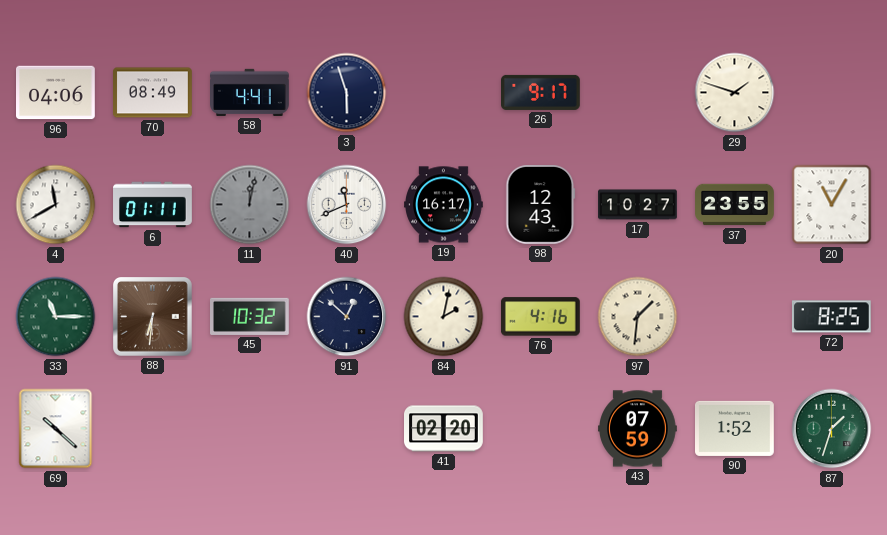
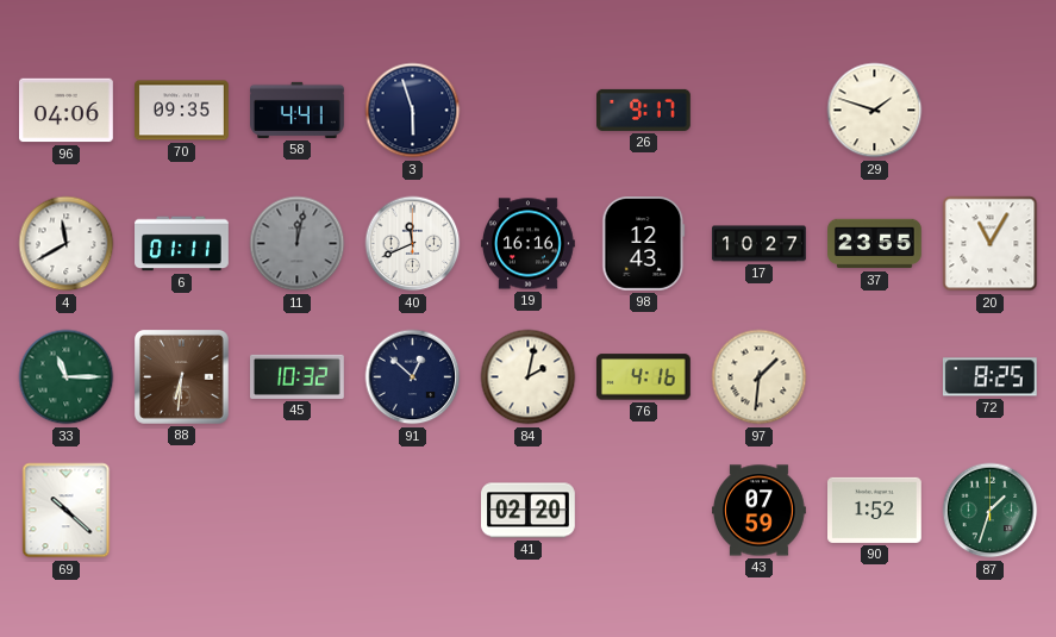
70: 08:49 -> 09:35 (182, 111)
19: 16:17 -> 16:16 (529, 244)
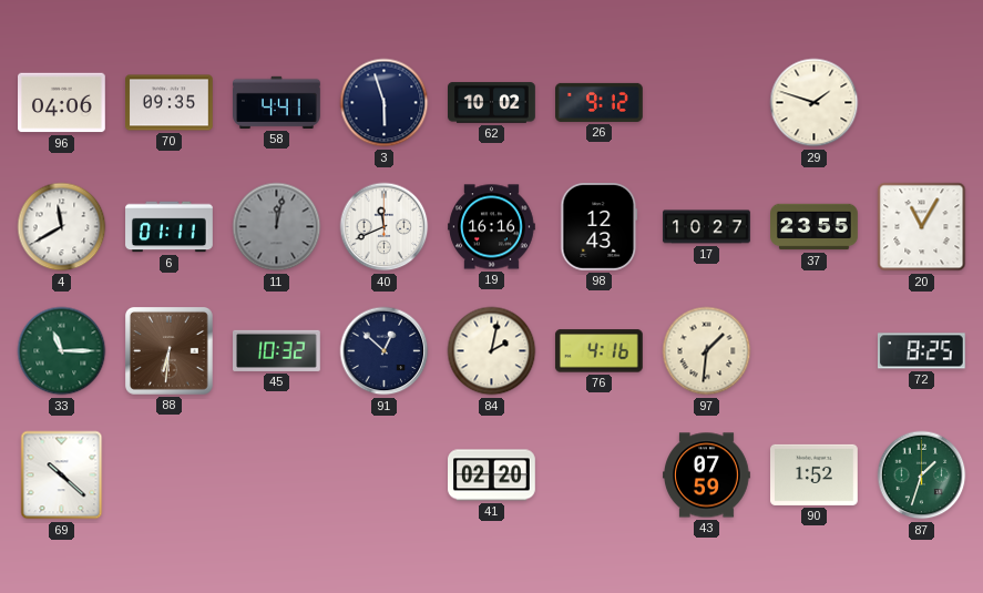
62: none -> 10:02 (492, 103)
26: 9:17 -> 9:12 (600, 102)
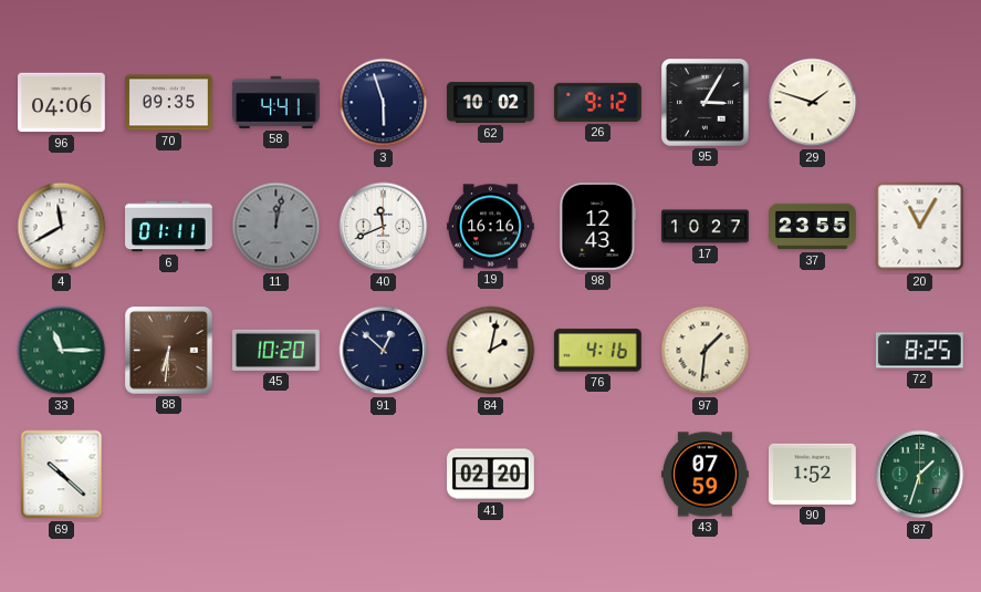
95: none -> 3:05 (706, 103)
45: 10:32 -> 10:20 (276, 350)
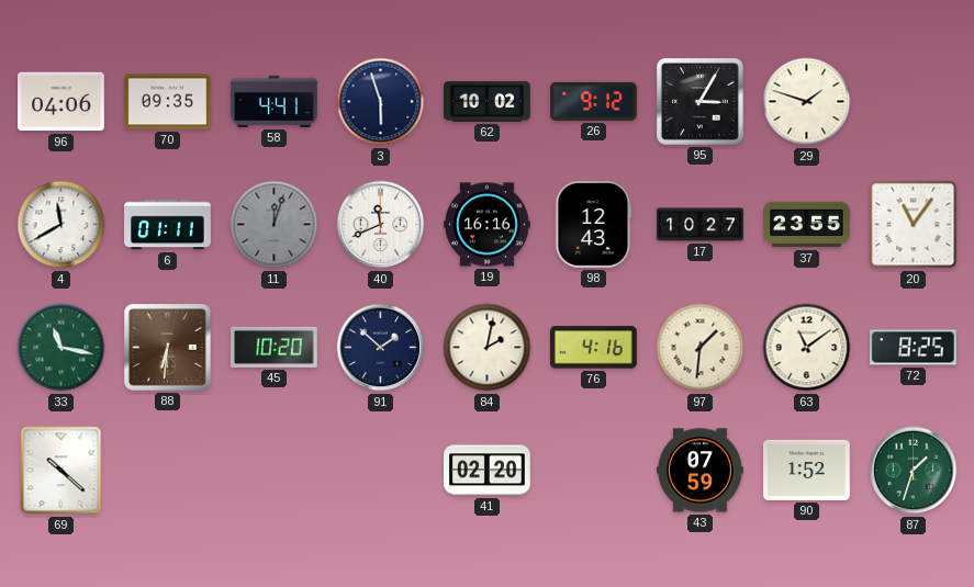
11: 12:02 -> 12:03 (275, 225)
20: 11:05 -> 11:06 (914, 225)
33: 11:15 -> 11:17 (61, 348)
91: 12:52 -> 1:52 (381, 348)
63: none -> 11:09 (807, 348)
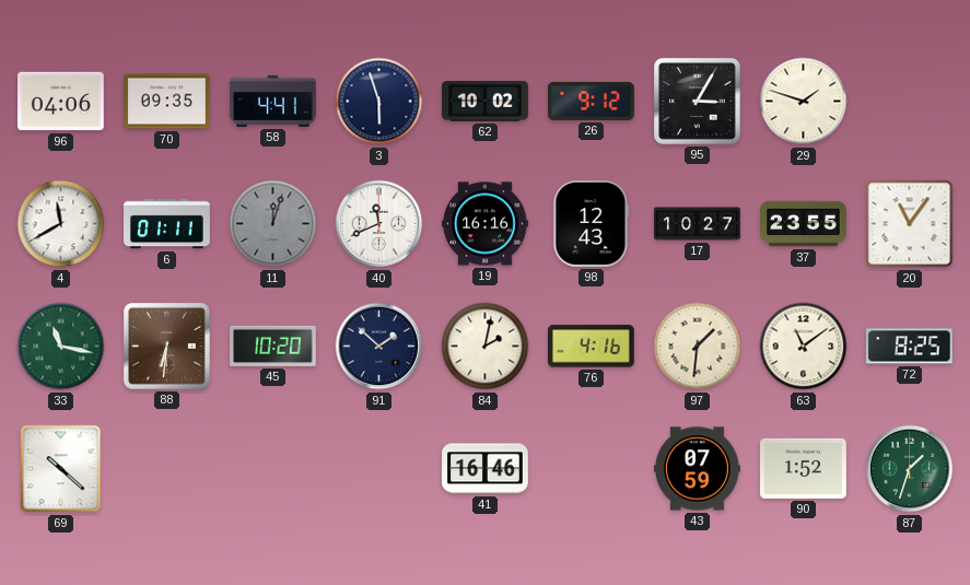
41: 02:20 -> 16:46 (486, 469)
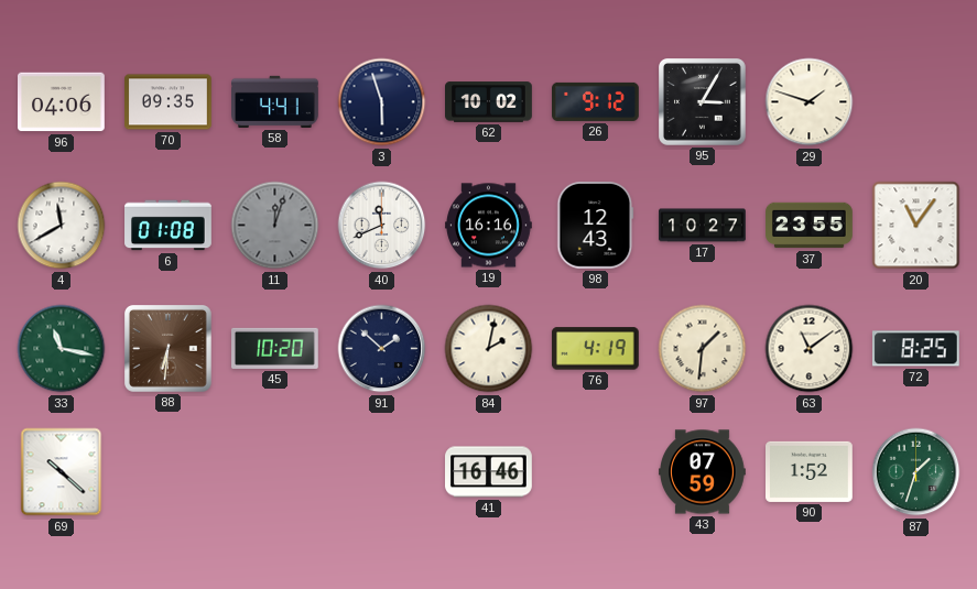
6: 01:11 -> 01:08 (169, 226)
76: 4:16 -> 4:19 (595, 349)
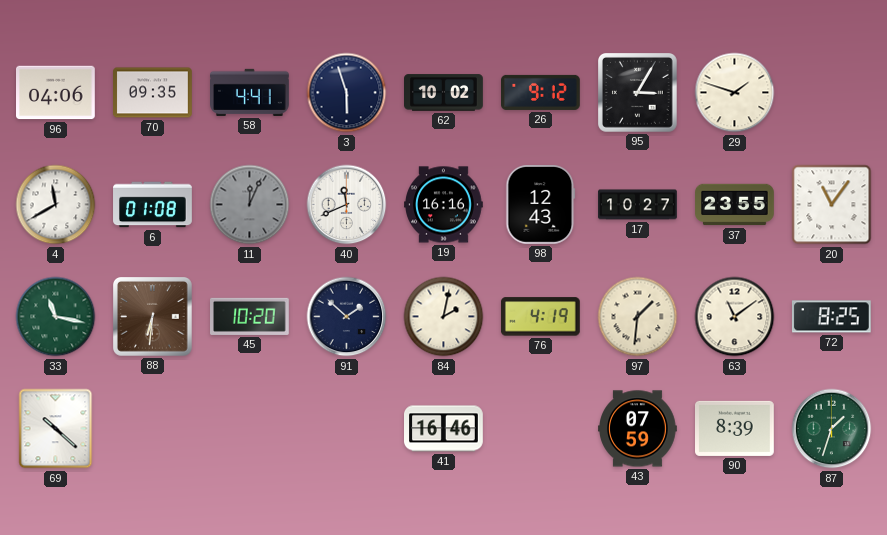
11: 12:03 -> 12:04 (250, 205)
90: 1:52 -> 8:39 (735, 428)
